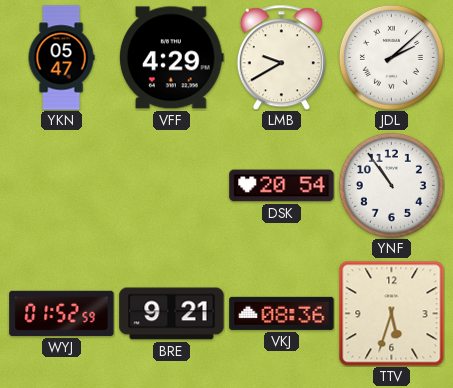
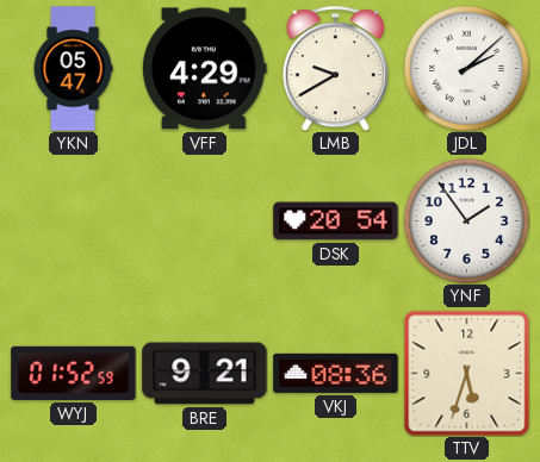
YNF: 10:54 -> 1:54 (466, 220)
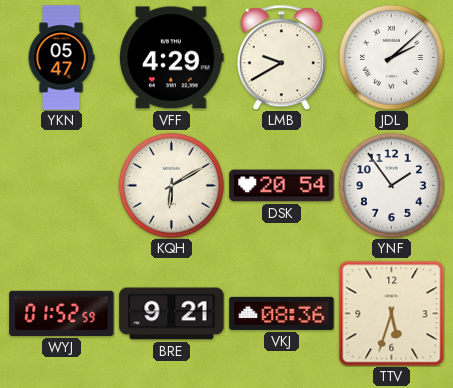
KQH: none -> 6:10 (171, 185)
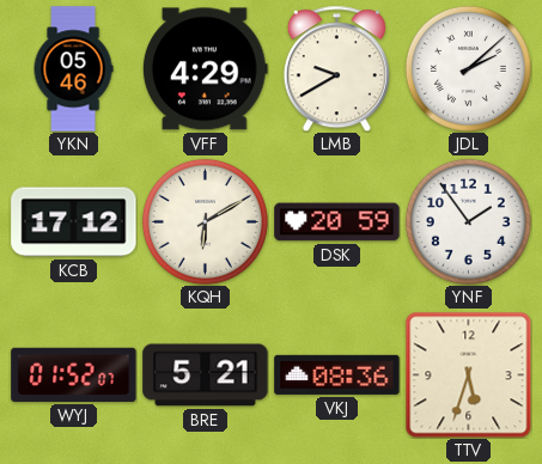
YKN: 05:47 -> 05:46 (73, 69)
KCB: none -> 17:12 (74, 222)
DSK: 20:54 -> 20:59 (337, 222)
WYJ: 01:52:59 -> 01:52:07 (74, 374)
BRE: 9:21 -> 5:21 (206, 376)
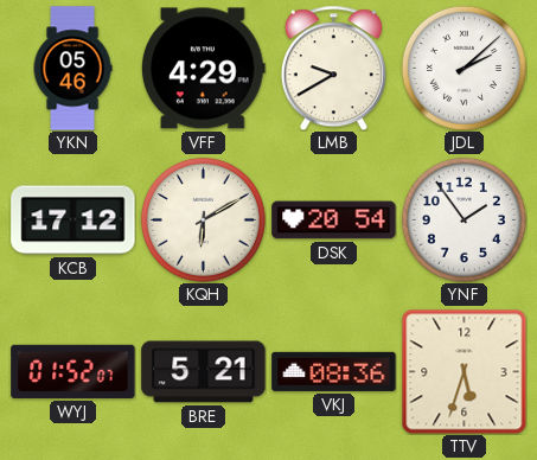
DSK: 20:59 -> 20:54 (334, 221)
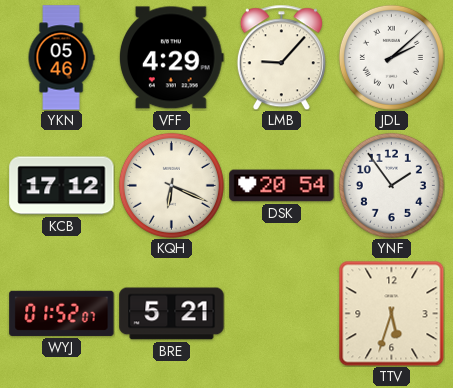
LMB: 9:40 -> 9:07 (281, 57)
KQH: 6:10 -> 6:19 (171, 185)
VKJ: 08:36 -> none (334, 371)
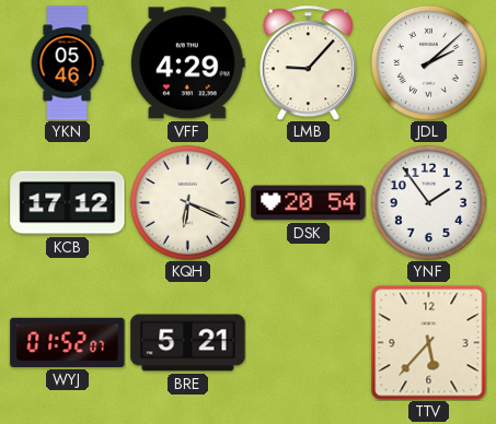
TTV: 5:33 -> 5:37 (428, 342)
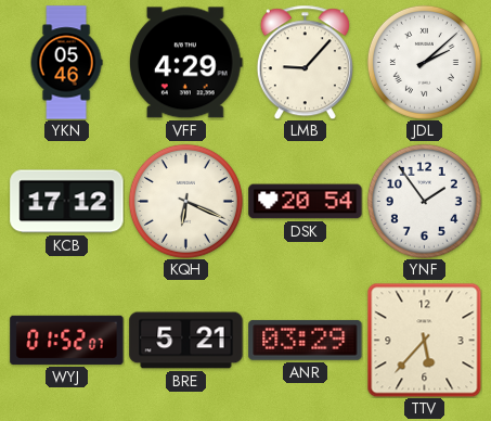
ANR: none -> 03:29 (306, 340)
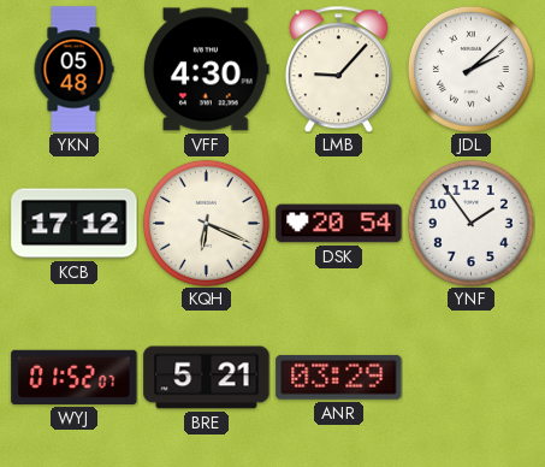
YKN: 05:46 -> 05:48 (73, 70)
VFF: 4:29 -> 4:30 (206, 70)
TTV: 5:37 -> none (424, 340)
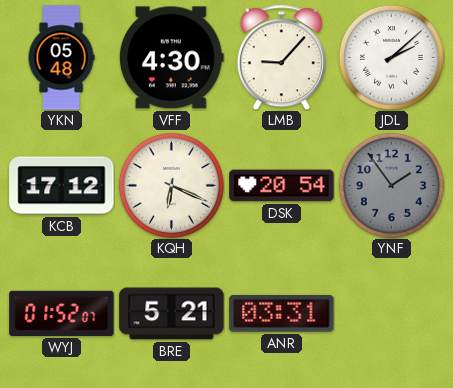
YNF dial: white -> grey (391, 185)
ANR: 03:29 -> 03:31 (282, 313)
